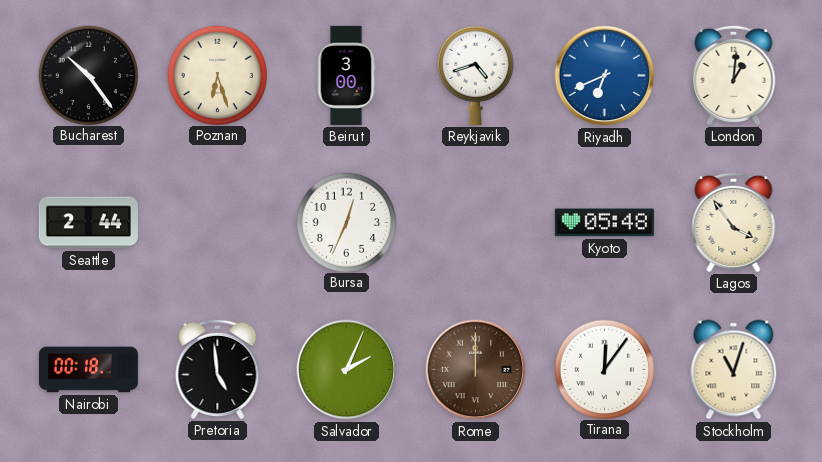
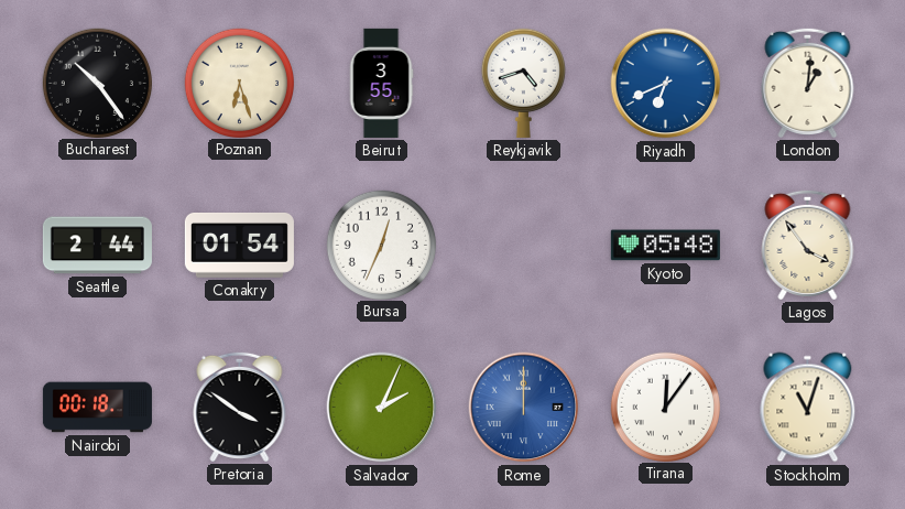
Beirut: 3:00 -> 3:55 (381, 83)
Conakry: none -> 01:54 (239, 245)
Pretoria: 4:59 -> 3:51 (240, 407)
Rome dial: brown -> blue (524, 408)
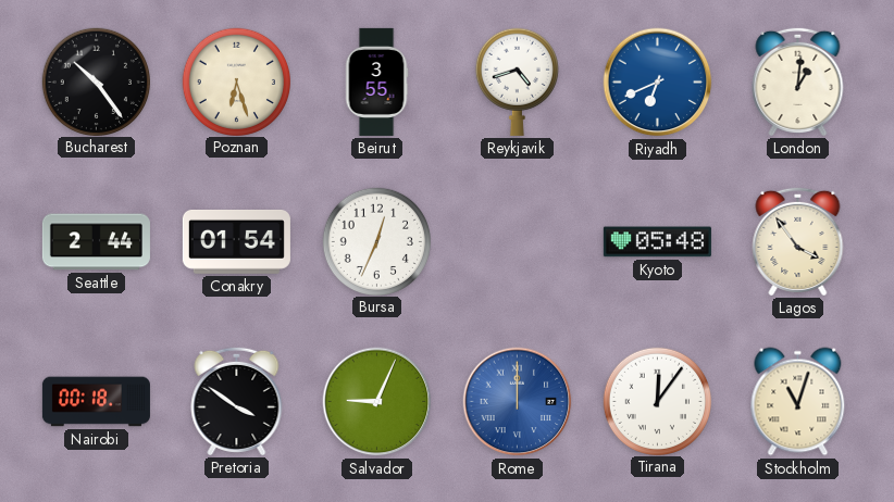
Salvador: 2:04 -> 9:04 (377, 402)
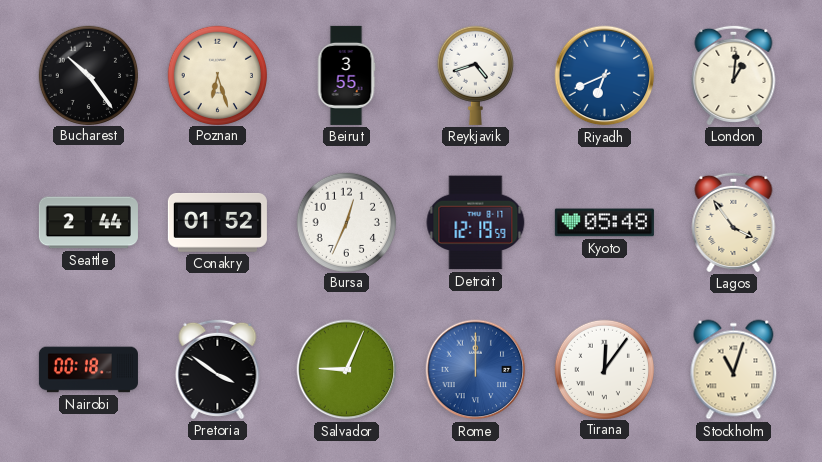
Conakry: 01:54 -> 01:52 (217, 222)
Detroit: none -> 12:19 (476, 223)
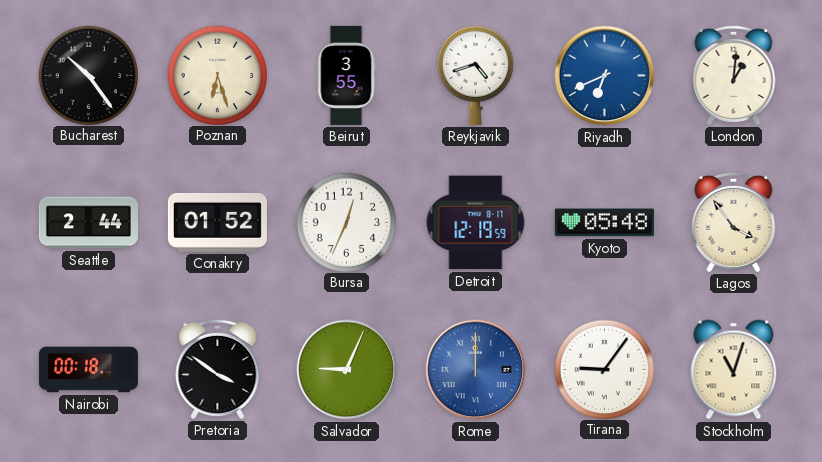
Tirana: 12:06 -> 9:06 (604, 369)
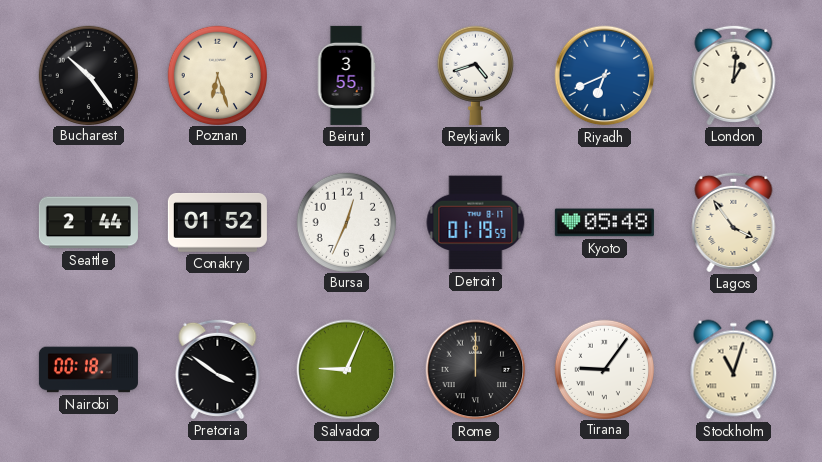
Detroit: 12:19 -> 01:19 (476, 223)
Rome dial: blue -> black (476, 370)
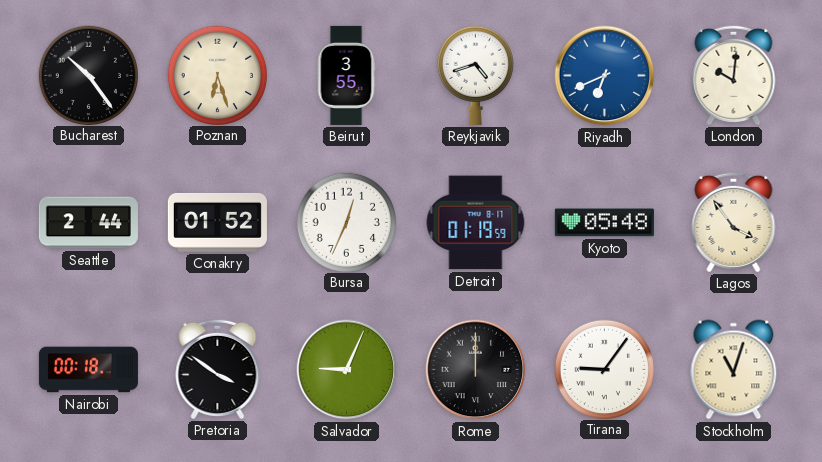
London: 1:01 -> 10:01 (734, 75)
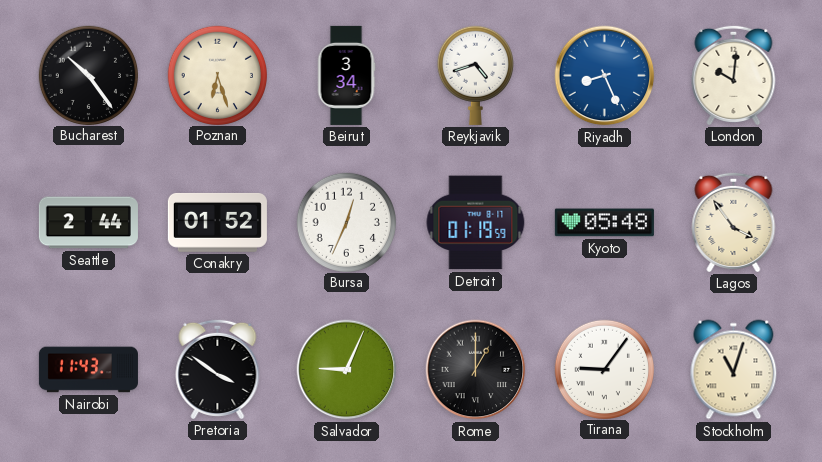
Beirut: 3:55 -> 3:34 (346, 75)
Riyadh: 6:41 -> 8:26 (605, 76)
Nairobi: 00:18 -> 11:43 (88, 370)
Rome: 12:00 -> 1:00 (476, 370)
